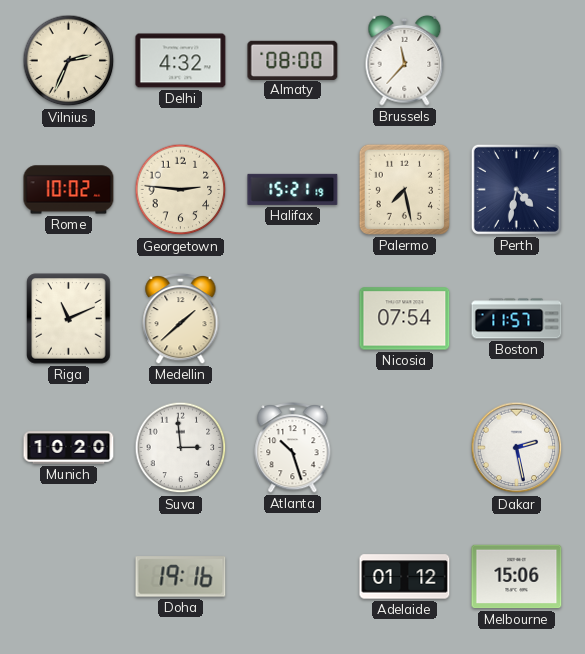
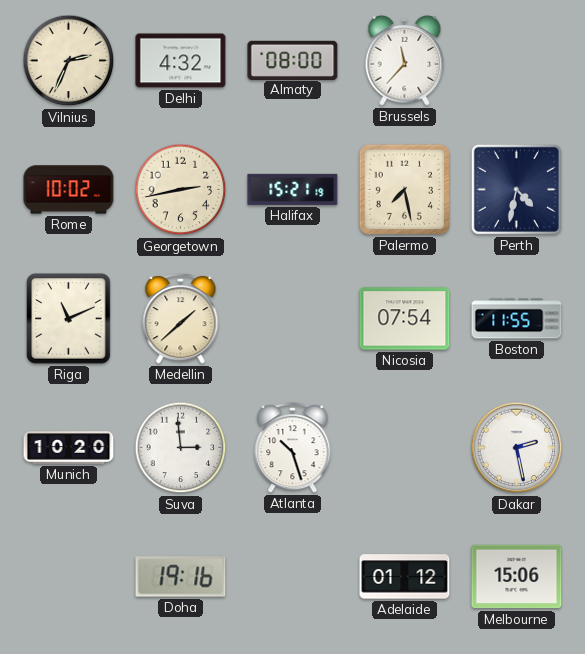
Georgetown: 2:46 -> 2:43 (181, 190)
Boston: 11:57 -> 11:55 (517, 319)
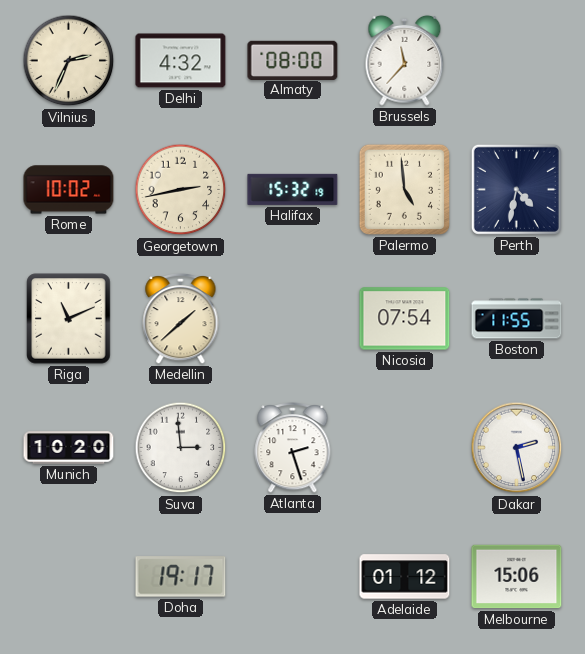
Halifax: 15:21 -> 15:32 (293, 189)
Palermo: 7:28 -> 4:59 (404, 189)
Atlanta: 10:27 -> 2:27 (293, 447)
Doha: 19:16 -> 19:17 (181, 577)
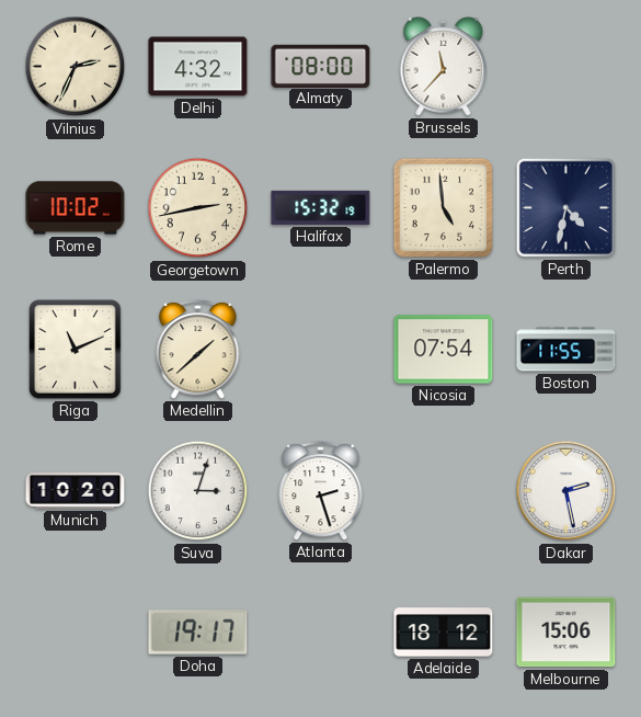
Suva: 2:59 -> 3:03 (198, 491)
Adelaide: 01:12 -> 18:12 (444, 633)
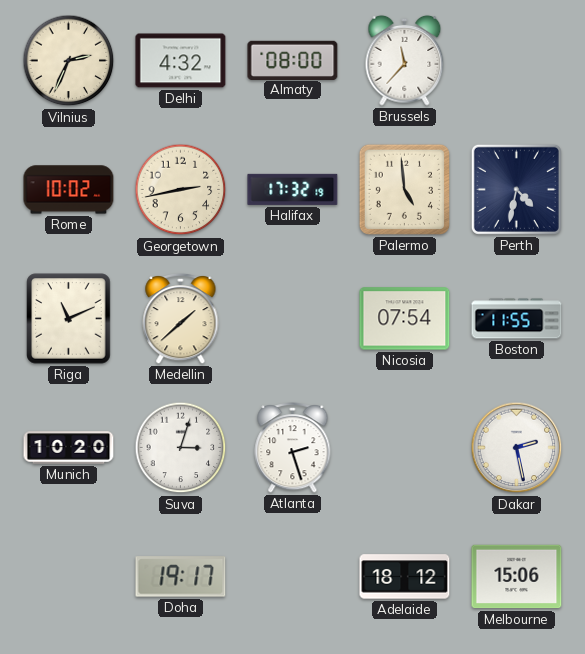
Halifax: 15:32 -> 17:32 (293, 189)
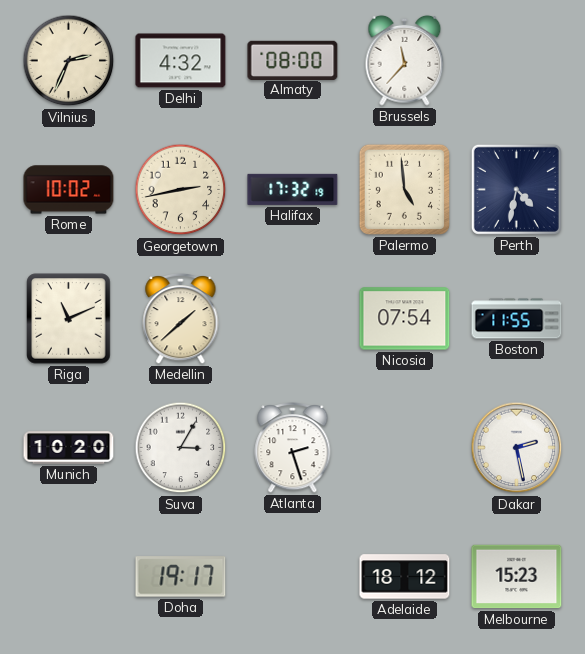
Suva: 3:03 -> 3:05 (181, 448)
Melbourne: 15:06 -> 15:23 (517, 577)
